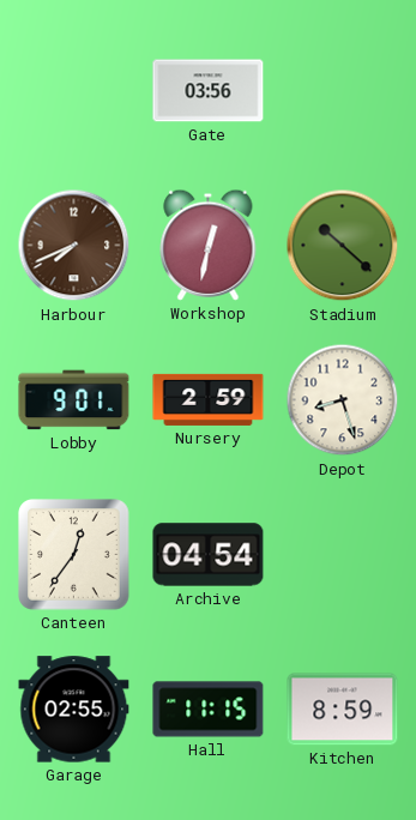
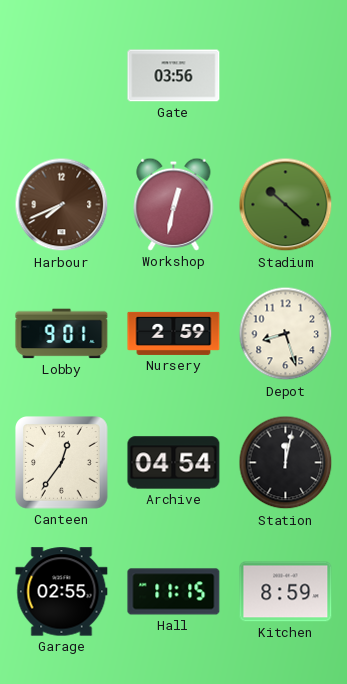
Station: none -> 12:02 (286, 463)
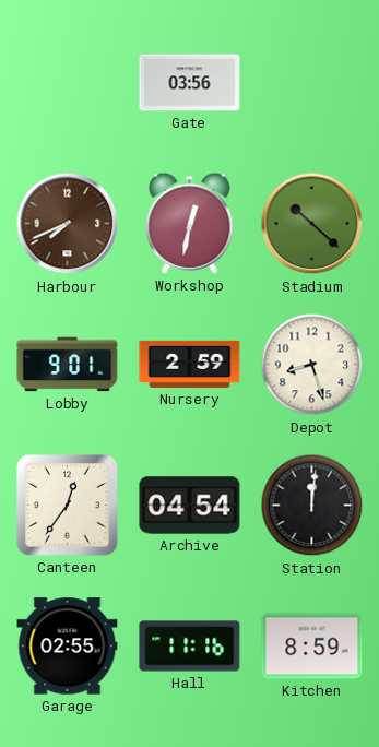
Station: 12:02 -> 12:01 (312, 506)
Hall: 11:15 -> 11:16 (190, 647)
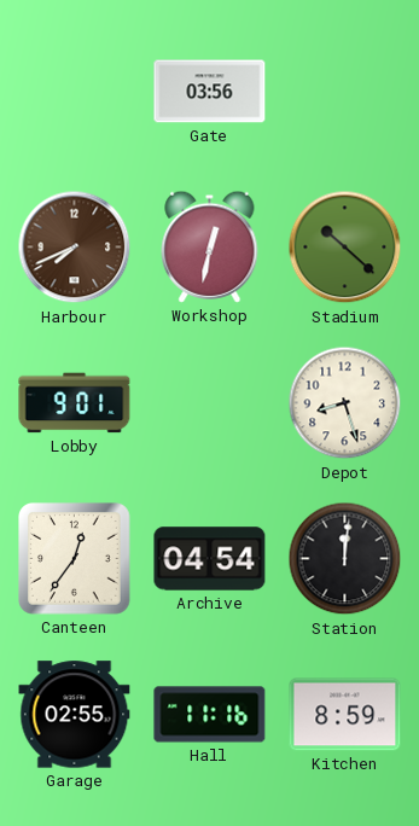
Nursery: 2:59 -> none (190, 364)
